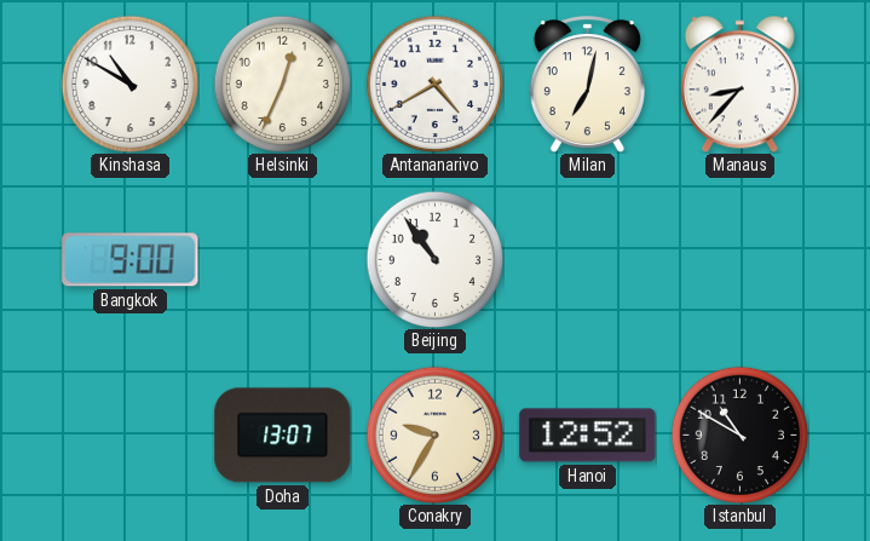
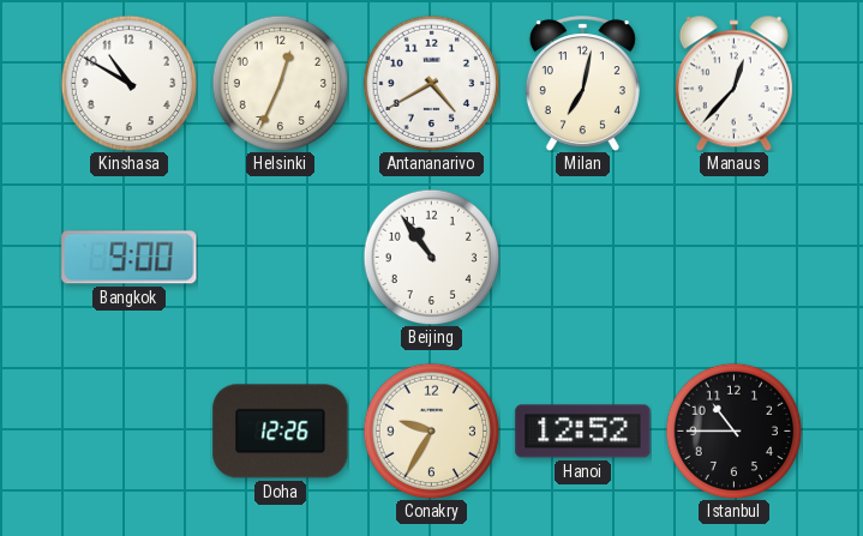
Manaus: 8:37 -> 12:37 (733, 83)
Doha: 13:07 -> 12:26 (281, 432)
Istanbul: 10:50 -> 10:45 (733, 430)
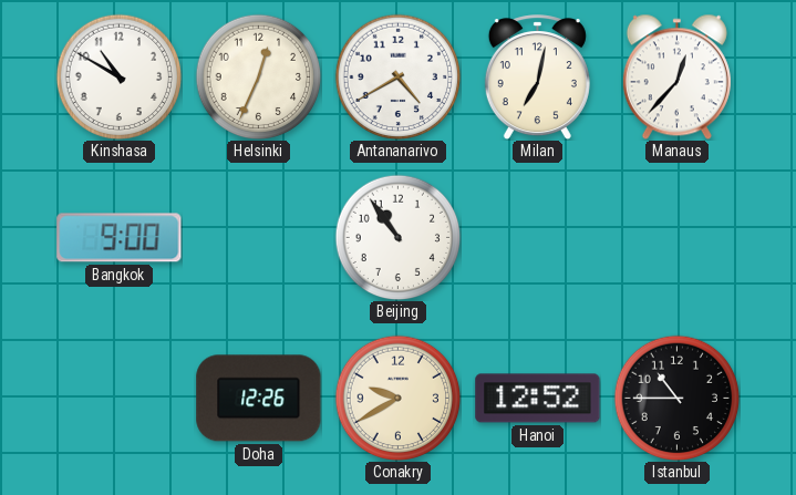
Conakry: 9:35 -> 9:40 (397, 398)
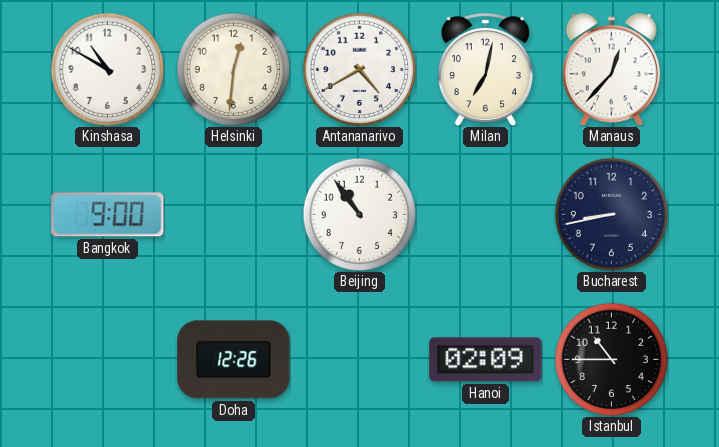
Helsinki: 12:34 -> 12:31 (233, 69)
Bucharest: none -> 8:43 (611, 214)
Conakry: 9:40 -> none (397, 398)
Hanoi: 12:52 -> 02:09 (486, 360)
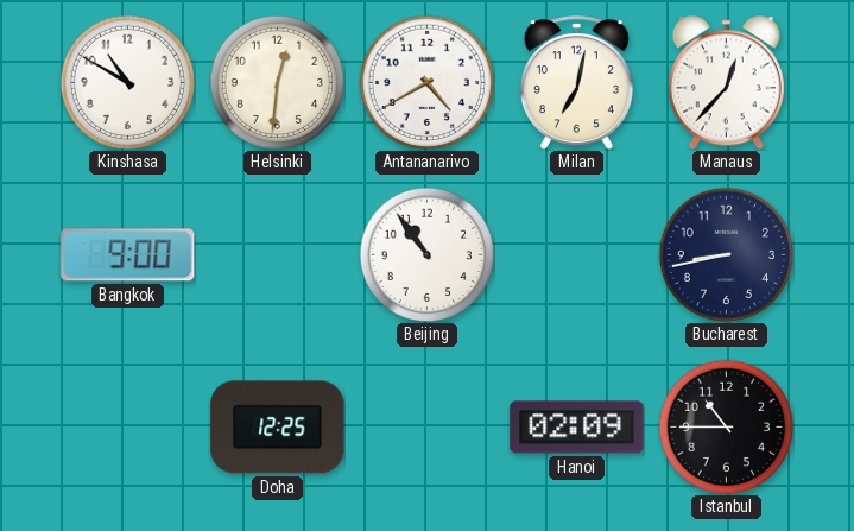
Doha: 12:26 -> 12:25 (278, 428)
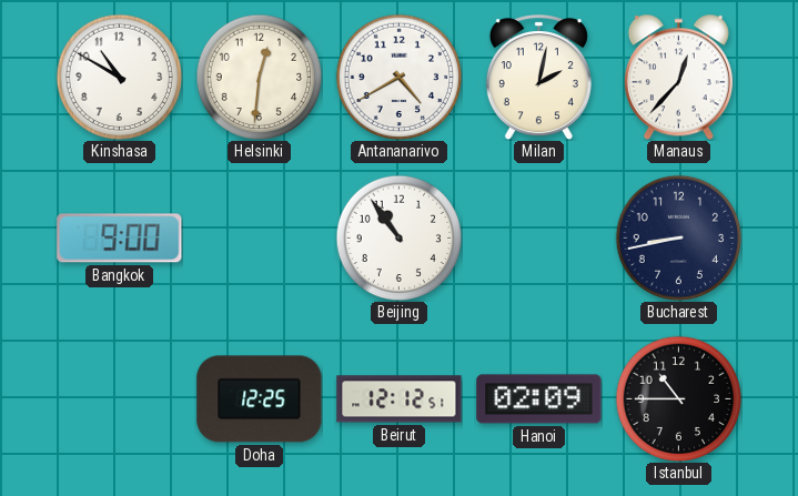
Milan: 7:02 -> 2:02 (538, 78)
Beirut: none -> 12:12 (400, 399)
